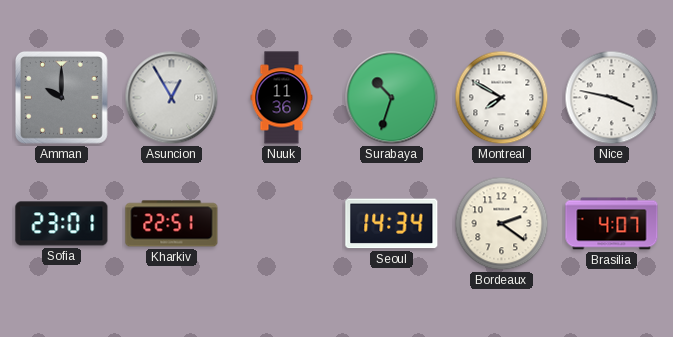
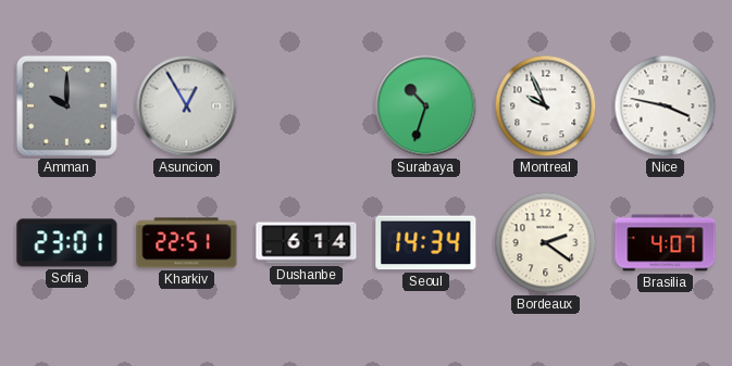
Nuuk: 11:36 -> none (282, 98)
Montreal: 7:50 -> 9:56 (546, 106)
Dushanbe: none -> 6:14 (307, 243)
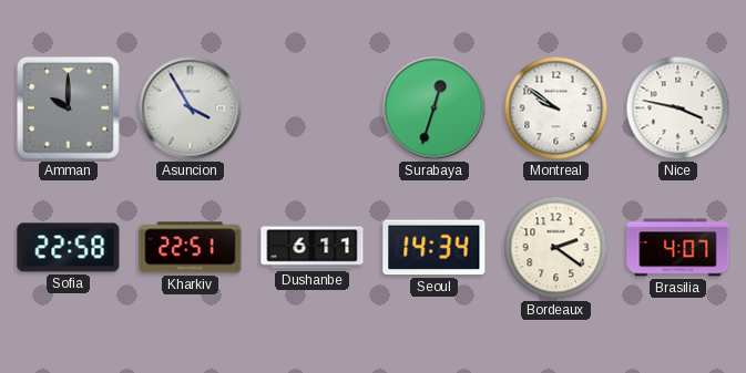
Asuncion: 12:55 -> 3:55 (191, 108)
Surabaya: 10:33 -> 12:33 (435, 108)
Montreal: 9:56 -> 9:51 (556, 108)
Sofia: 23:01 -> 22:58 (69, 248)
Dushanbe: 6:14 -> 6:11 (313, 248)
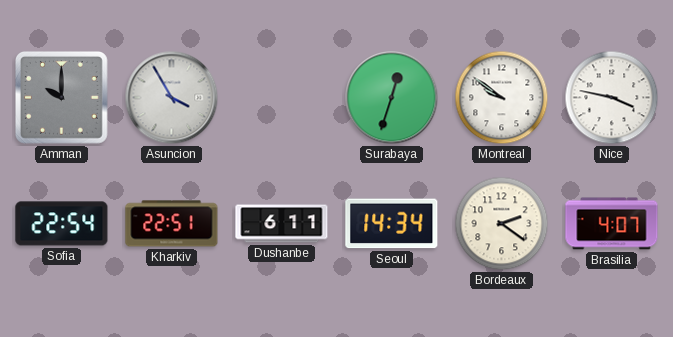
Sofia: 22:58 -> 22:54 (62, 224)
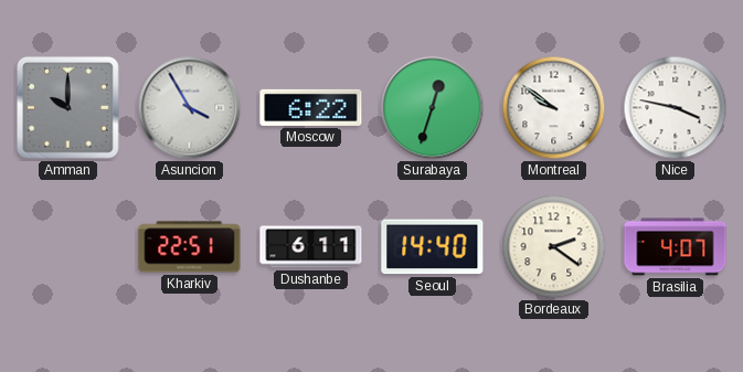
Moscow: none -> 6:22 (311, 107)
Sofia: 22:54 -> none (62, 224)
Seoul: 14:34 -> 14:40 (433, 247)
